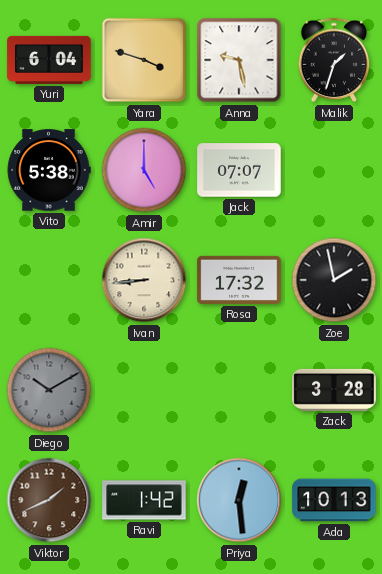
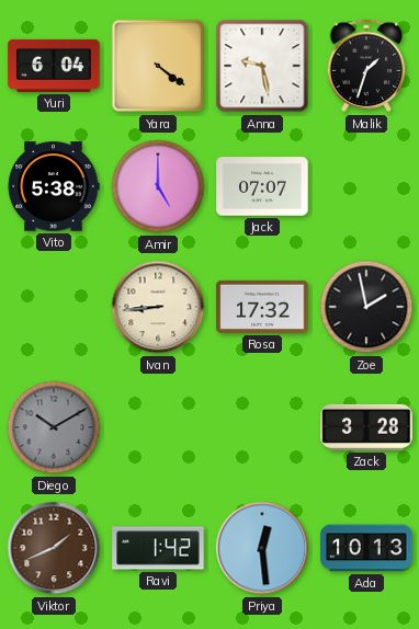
Yara: 3:48 -> 4:21 (158, 66)
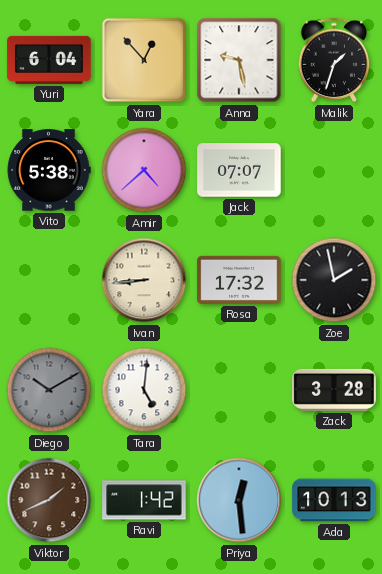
Yara: 4:21 -> 12:53 (144, 60)
Amir: 5:00 -> 4:38 (144, 170)
Tara: none -> 5:01 (144, 390)
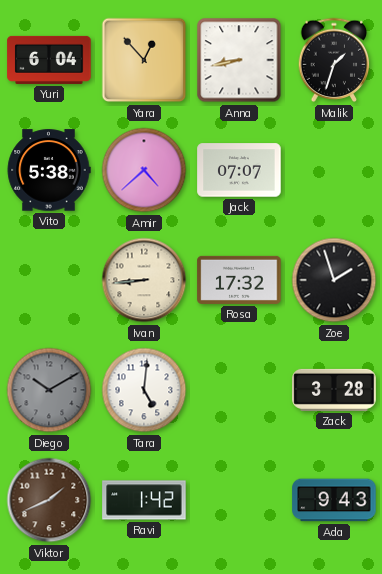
Anna: 9:28 -> 8:43 (239, 60)
Zoe: 1:58 -> 1:57 (334, 280)
Priya: 12:29 -> none (239, 500)
Ada: 10:13 -> 9:43 (334, 500)
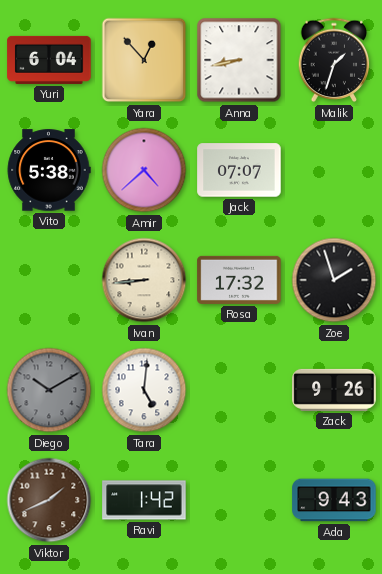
Zack: 3:28 -> 9:26 (334, 390)
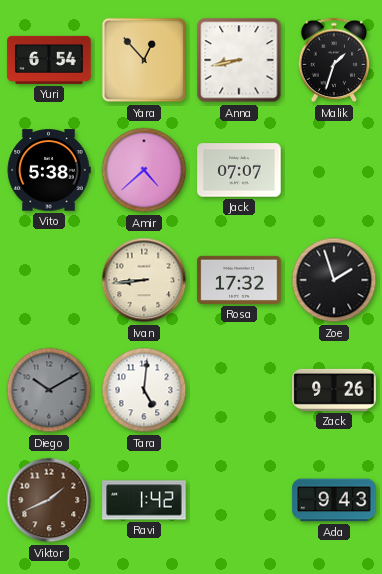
Yuri: 6:04 -> 6:54 (49, 60)
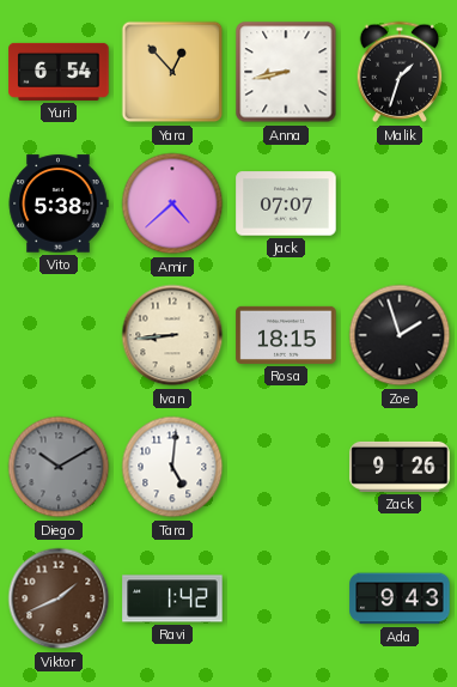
Rosa: 17:32 -> 18:15 (286, 335)
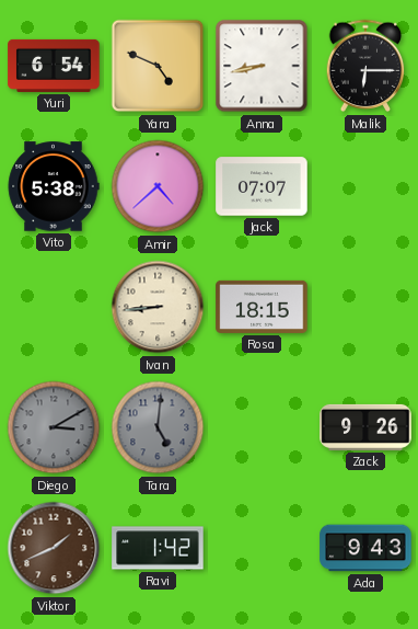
Yara: 12:53 -> 4:49 (158, 66)
Malik: 1:33 -> 6:15 (365, 66)
Zoe: 1:57 -> none (400, 335)
Diego: 10:10 -> 3:10 (54, 427)
Tara dial: white -> grey (158, 427)
